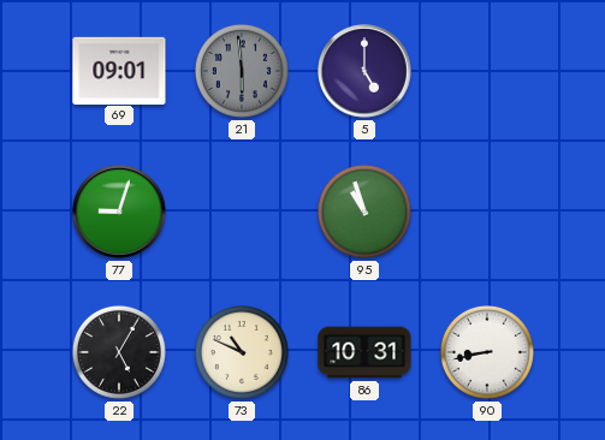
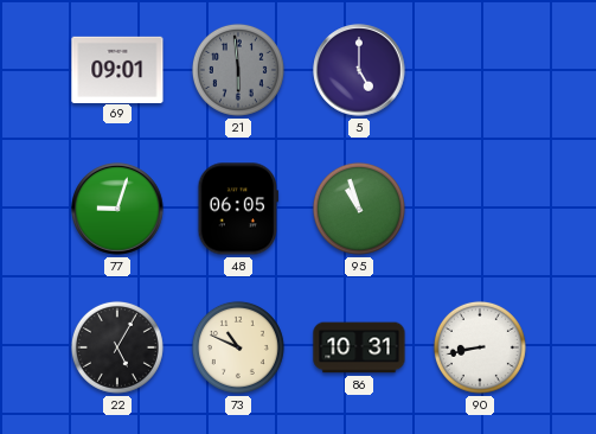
48: none -> 06:05 (238, 209)
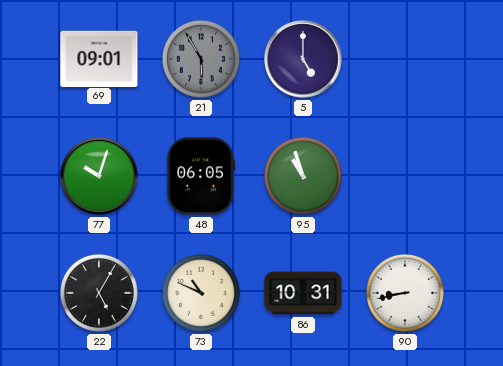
21: 5:59 -> 5:55 (201, 59)
77: 9:03 -> 10:03 (99, 176)
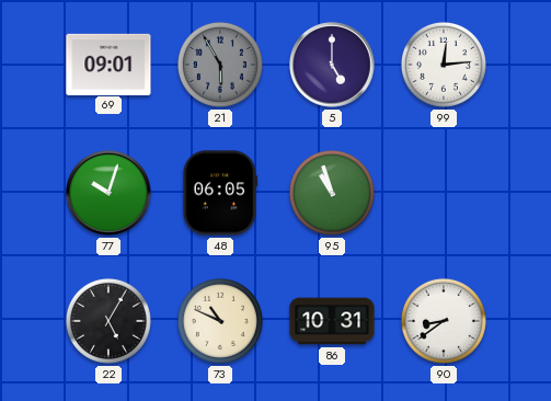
99: none -> 12:14 (444, 65)
90: 8:43 -> 8:39 (444, 321)
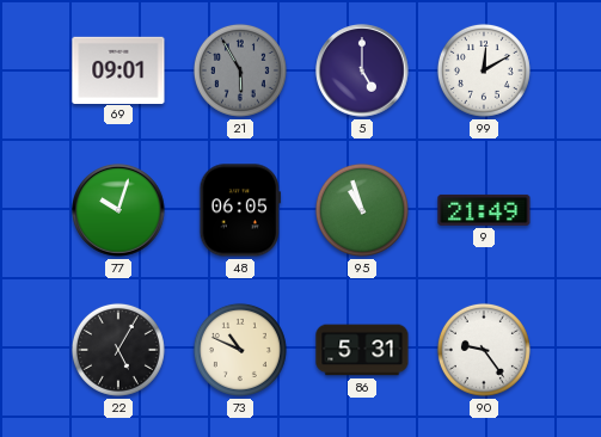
99: 12:14 -> 12:10 (484, 70)
9: none -> 21:49 (484, 210)
86: 10:31 -> 5:31 (362, 350)
90: 8:39 -> 9:24 (484, 350)
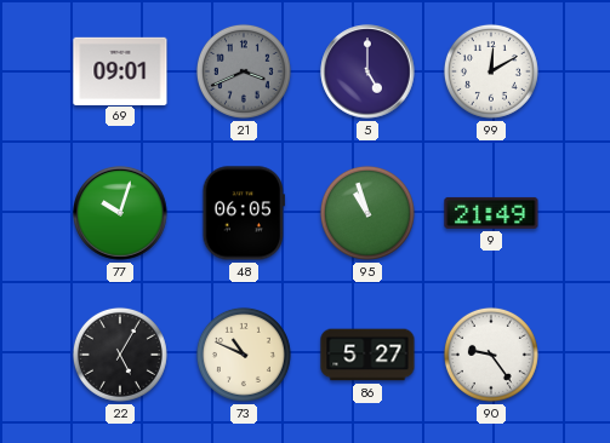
21: 5:55 -> 3:41 (244, 71)
86: 5:31 -> 5:27 (367, 355)
